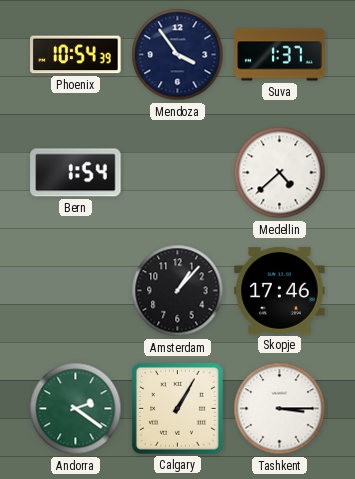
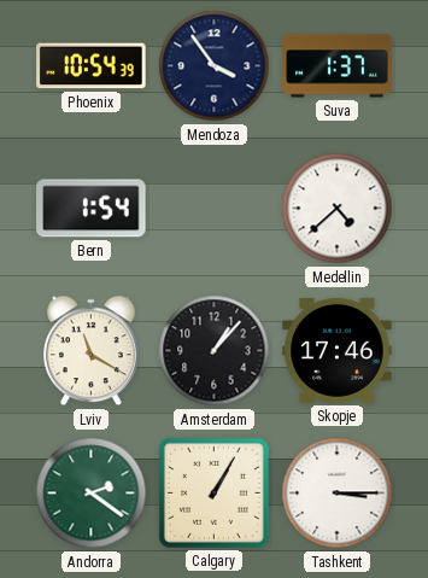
Lviv: none -> 11:20 (92, 351)
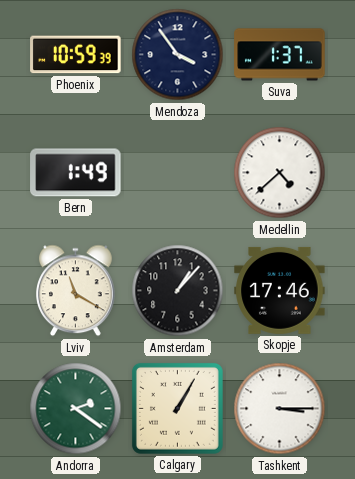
Phoenix: 10:54 -> 10:59 (76, 55)
Bern: 1:54 -> 1:49 (76, 173)
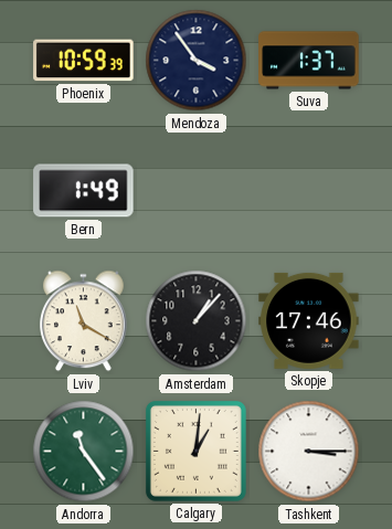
Medellin: 4:38 -> none (280, 173)
Andorra: 2:21 -> 11:24 (84, 452)
Calgary: 1:05 -> 1:01 (195, 451)
